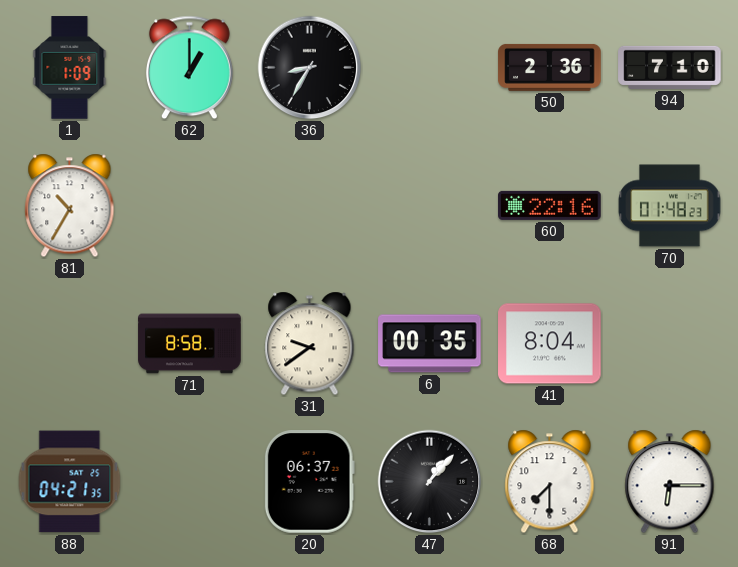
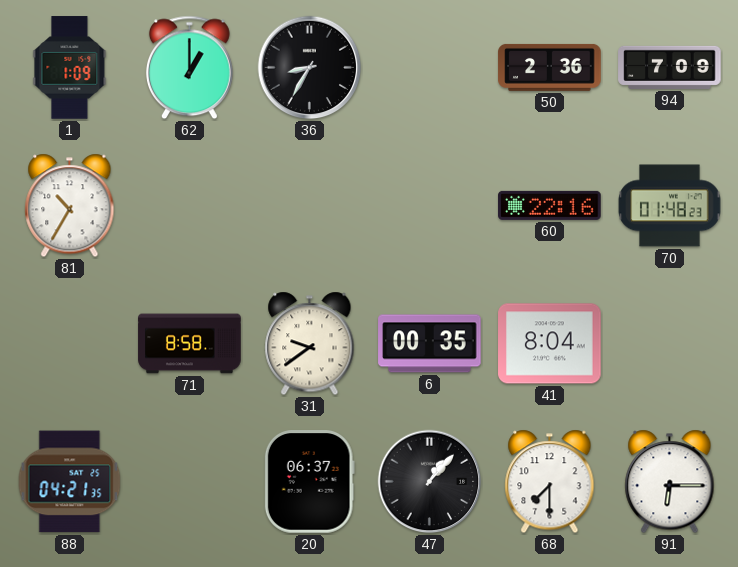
94: 7:10 -> 7:09 (670, 67)
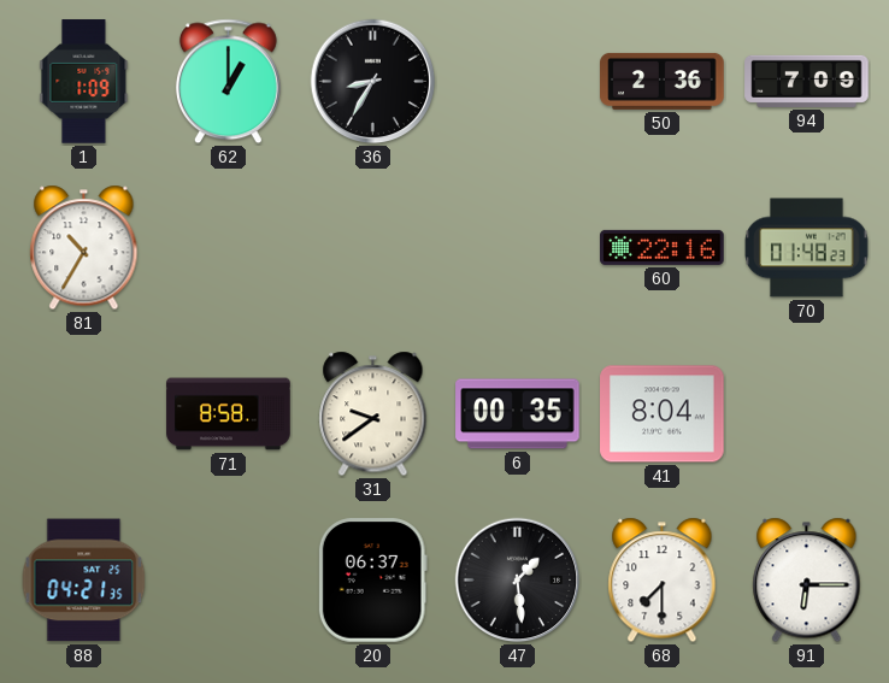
47: 1:07 -> 1:29 (518, 581)
